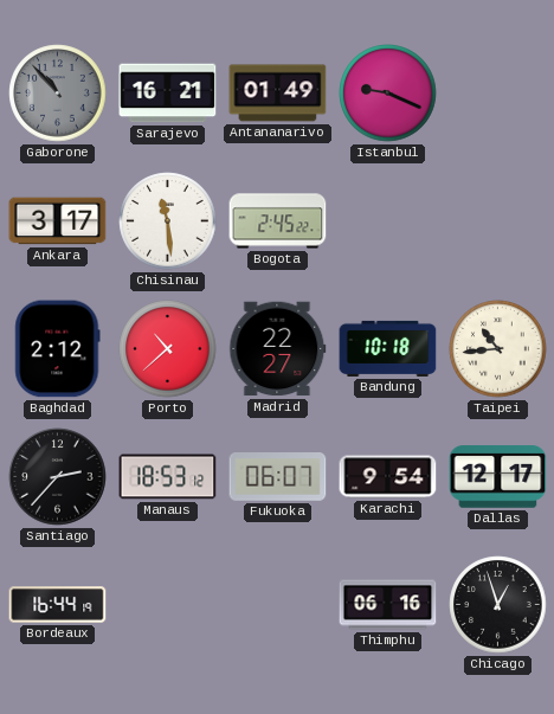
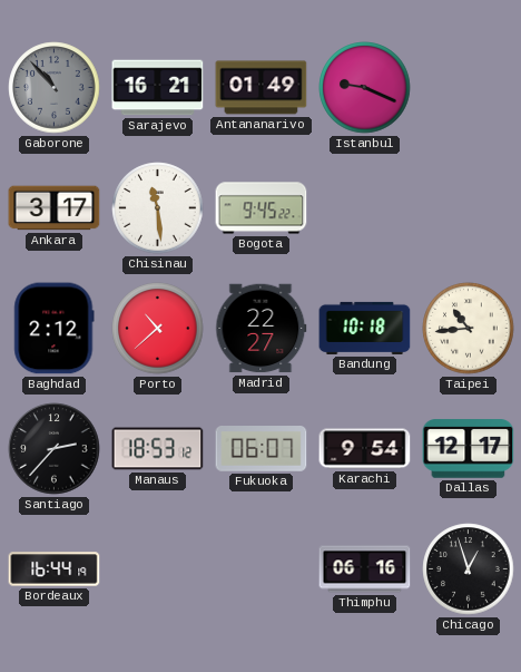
Bogota: 2:45 -> 9:45 (262, 208)
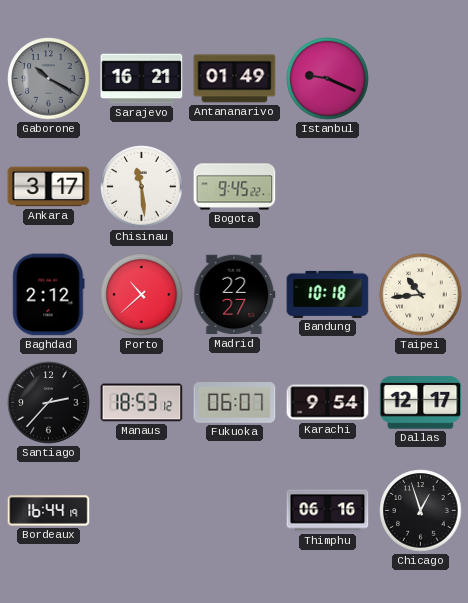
Gaborone: 10:53 -> 10:20 (49, 79)
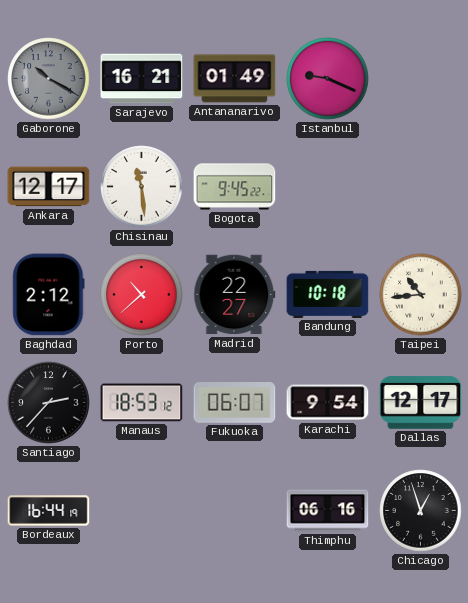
Ankara: 3:17 -> 12:17 (49, 187)
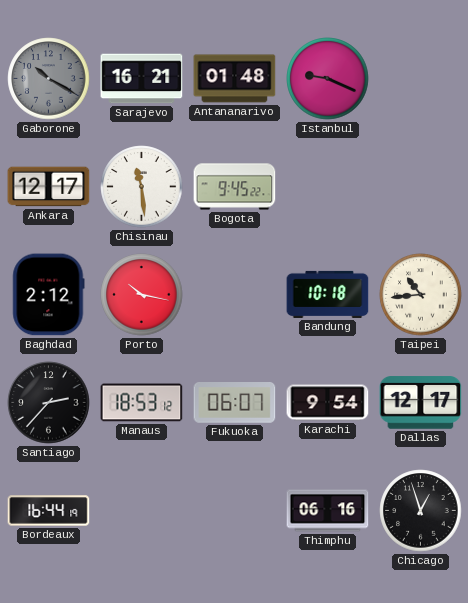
Antananarivo: 01:49 -> 01:48 (235, 79)
Porto: 10:38 -> 10:17 (142, 295)
Madrid: 22:27 -> none (235, 295)
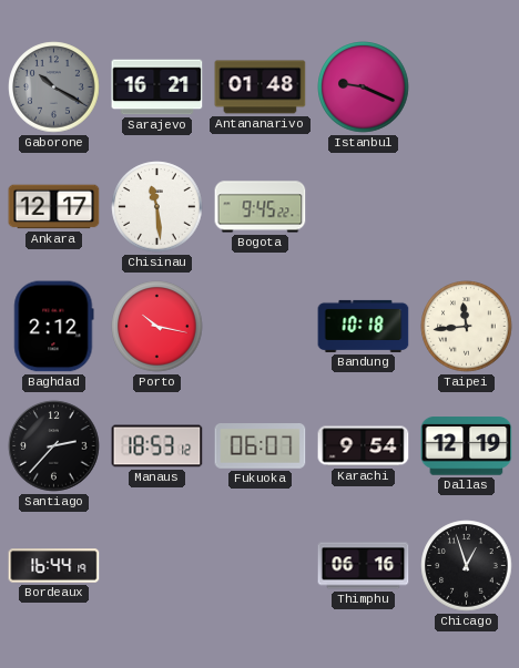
Taipei: 10:44 -> 11:44 (467, 327)
Dallas: 12:17 -> 12:19 (467, 446)
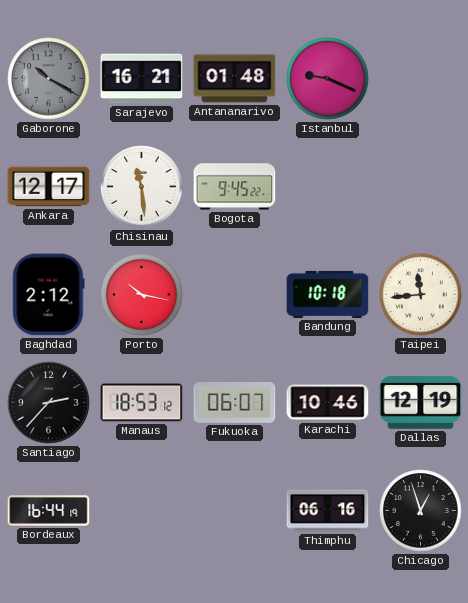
Karachi: 9:54 -> 10:46 (328, 403)
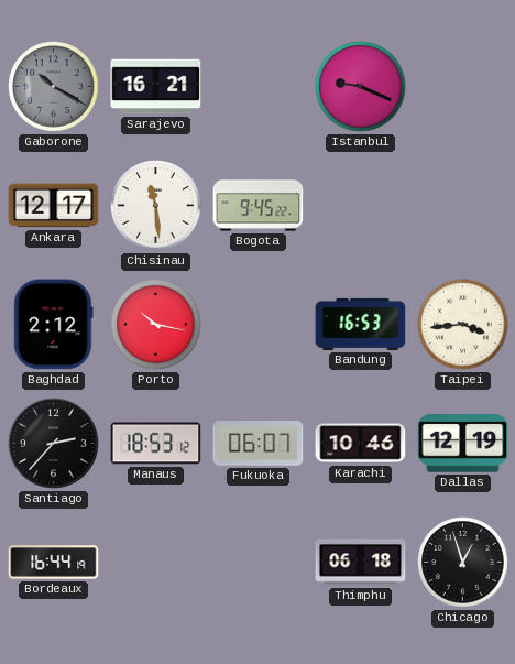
Antananarivo: 01:48 -> none (235, 79)
Bandung: 10:18 -> 16:53 (361, 324)
Taipei: 11:44 -> 3:44 (463, 325)
Thimphu: 06:16 -> 06:18 (361, 563)
